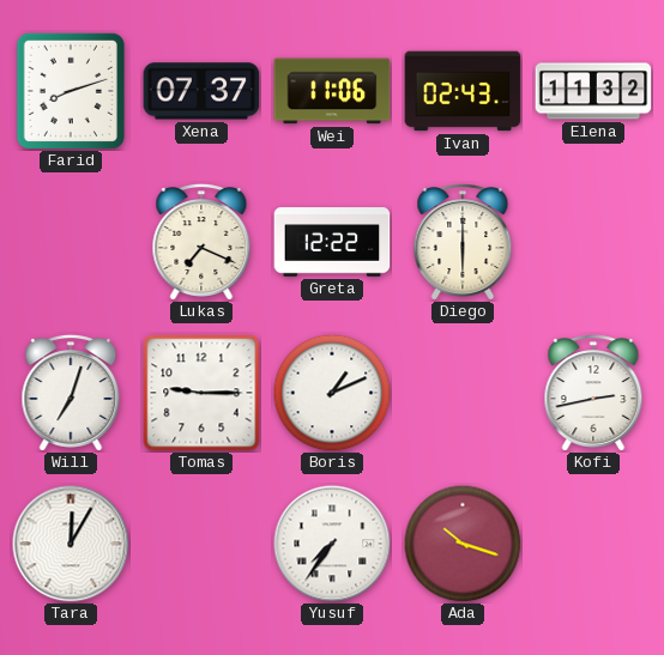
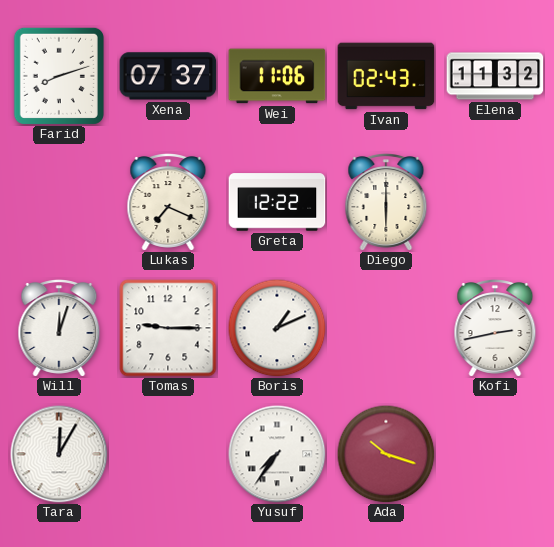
Will: 7:03 -> 12:03 (59, 328)
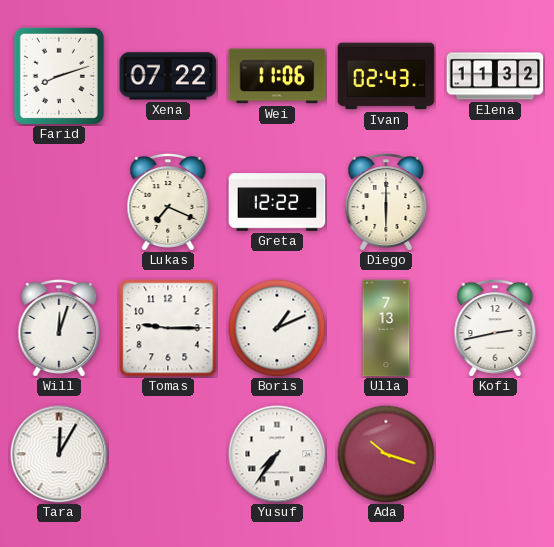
Xena: 07:37 -> 07:22 (168, 76)
Ulla: none -> 7:13 (386, 328)
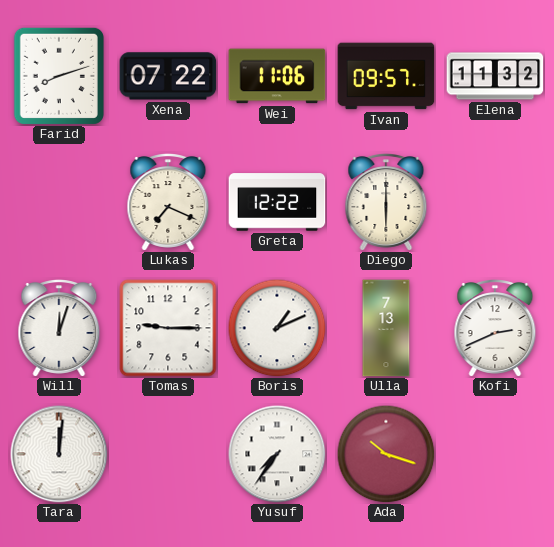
Ivan: 02:43 -> 09:57 (386, 76)
Kofi: 2:43 -> 2:41 (495, 328)
Tara: 12:05 -> 12:01 (59, 454)
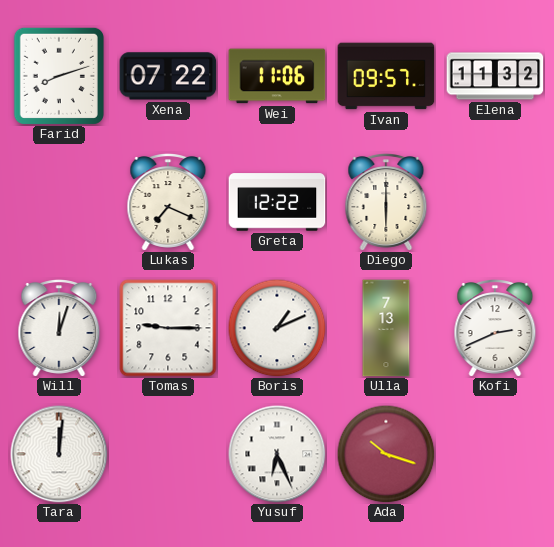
Yusuf: 7:36 -> 6:26 (277, 454)
